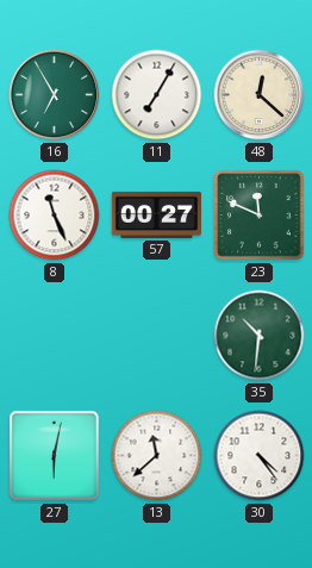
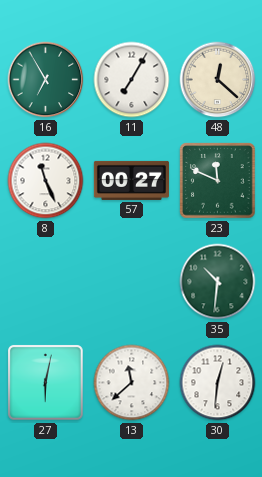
30: 4:24 -> 12:31 (218, 383)
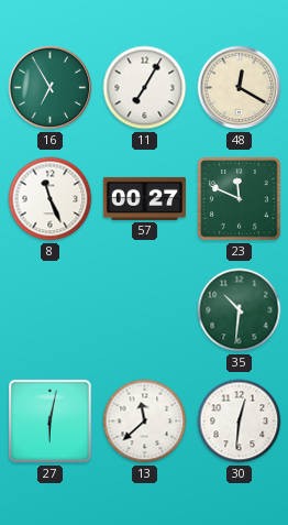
48: 12:22 -> 12:20 (240, 88)
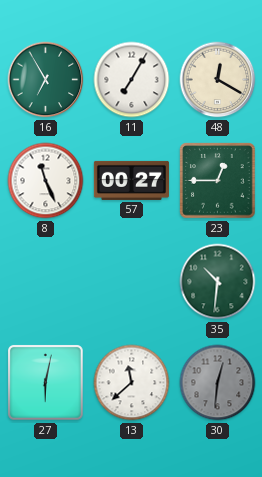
23: 11:49 -> 12:45 (218, 181)
30 dial: white -> grey (218, 383)
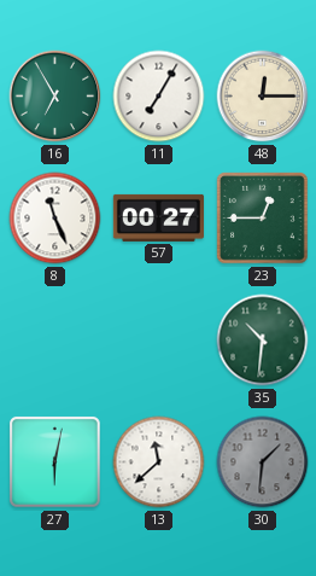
48: 12:20 -> 12:15 (263, 97)
30: 12:31 -> 1:31 (263, 462)
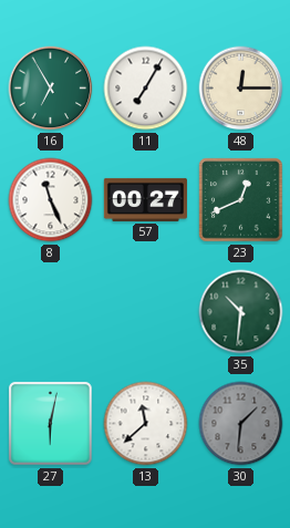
23: 12:45 -> 12:41 (241, 200)
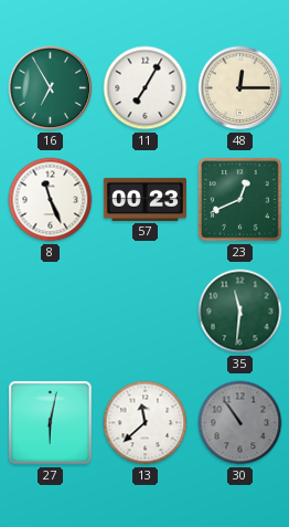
57: 00:27 -> 00:23 (144, 199)
35: 10:31 -> 11:31 (240, 312)
30: 1:31 -> 10:54 (240, 423)
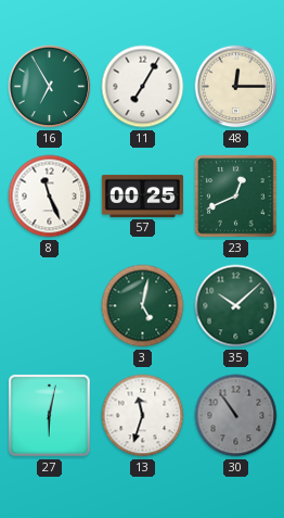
57: 00:23 -> 00:25 (142, 195)
3: none -> 5:02 (143, 306)
35: 11:31 -> 10:08 (236, 306)
13: 11:38 -> 11:33 (143, 416)
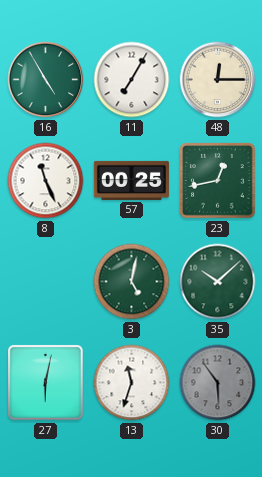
16: 6:55 -> 4:55 (46, 80)
23: 12:41 -> 12:43 (218, 181)
30: 10:54 -> 5:54 (218, 383)
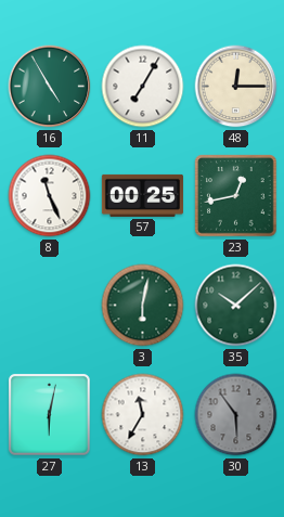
3: 5:02 -> 6:02 (143, 306)
13: 11:33 -> 11:35 (143, 415)
